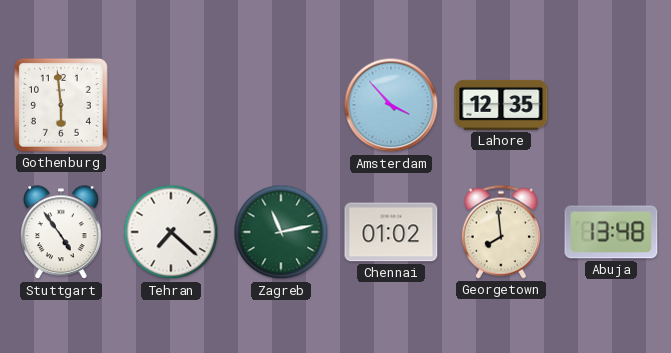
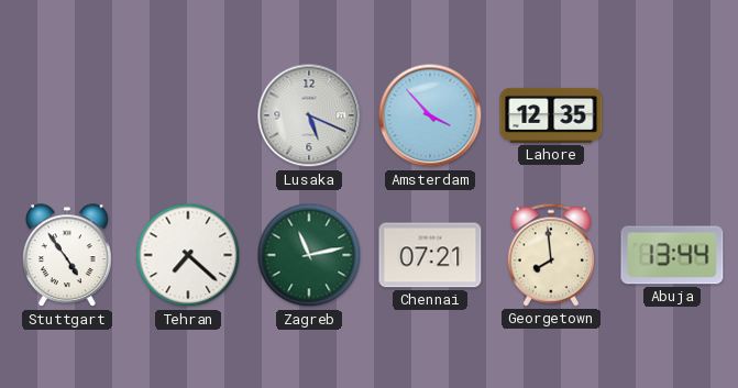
Gothenburg: 5:59 -> none (61, 105)
Lusaka: none -> 5:19 (309, 115)
Chennai: 01:02 -> 07:21 (430, 255)
Abuja: 13:48 -> 13:44 (672, 255)
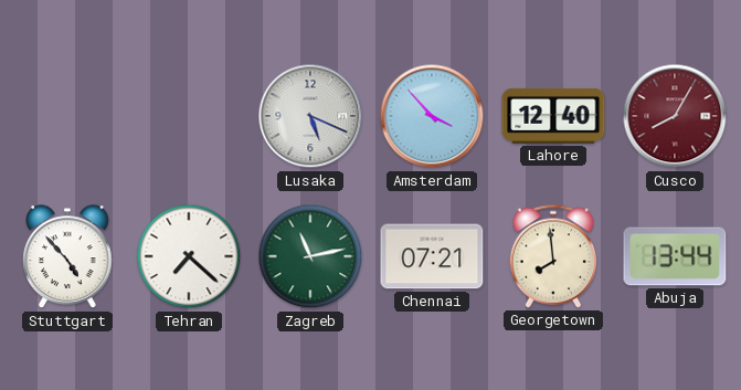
Lahore: 12:35 -> 12:40 (553, 116)
Cusco: none -> 8:05 (675, 116)
Stuttgart: 4:54 -> 4:53 (67, 257)
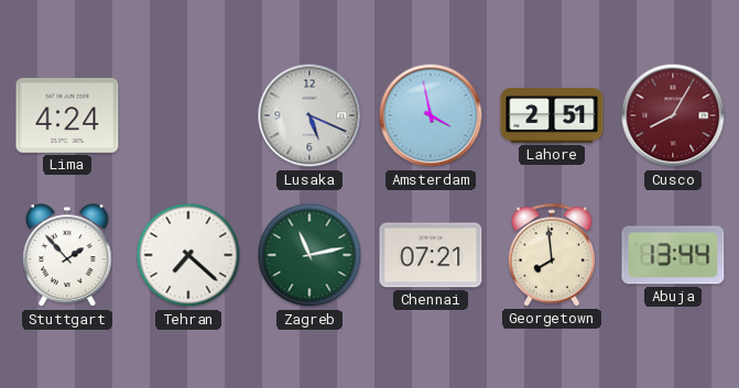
Lima: none -> 4:24 (67, 115)
Amsterdam: 3:53 -> 3:58 (431, 115)
Lahore: 12:40 -> 2:51 (552, 115)
Stuttgart: 4:53 -> 1:53 (67, 256)
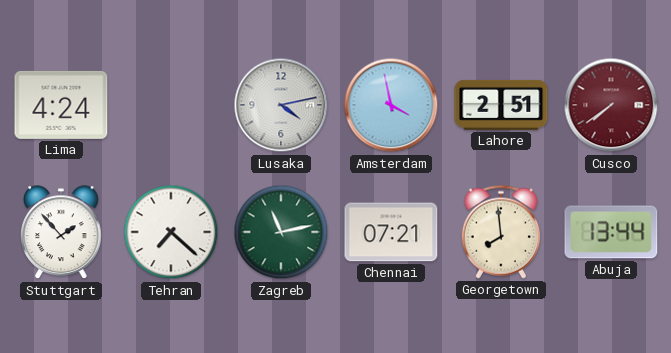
Lusaka: 5:19 -> 4:13 (281, 105)
Cusco: 8:05 -> 7:39 (611, 105)
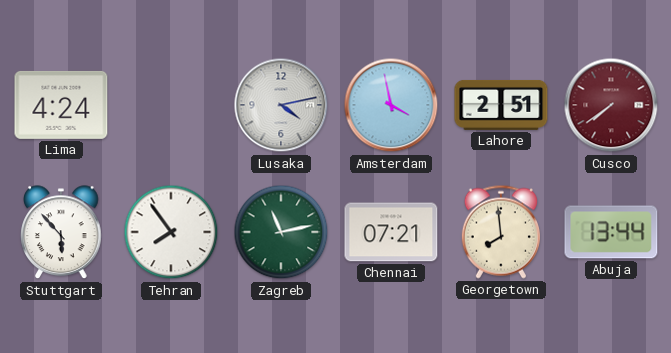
Stuttgart: 1:53 -> 5:53 (61, 233)
Tehran: 7:22 -> 7:54 (171, 232)
